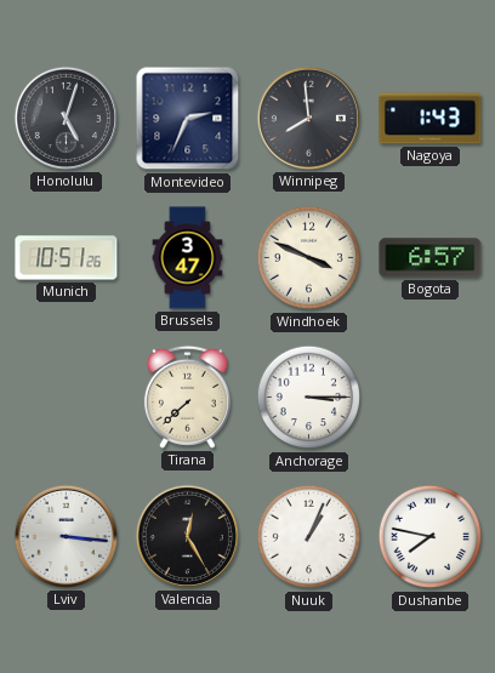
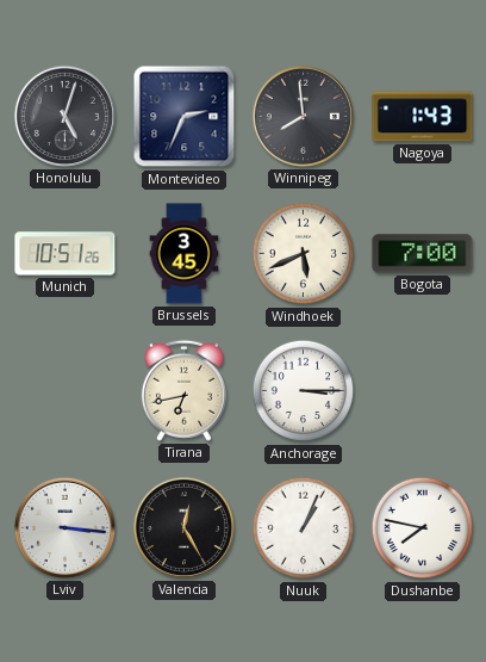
Brussels: 3:47 -> 3:45 (185, 254)
Windhoek: 3:49 -> 5:41 (304, 254)
Bogota: 6:57 -> 7:00 (423, 254)
Tirana: 7:38 -> 6:43 (183, 390)
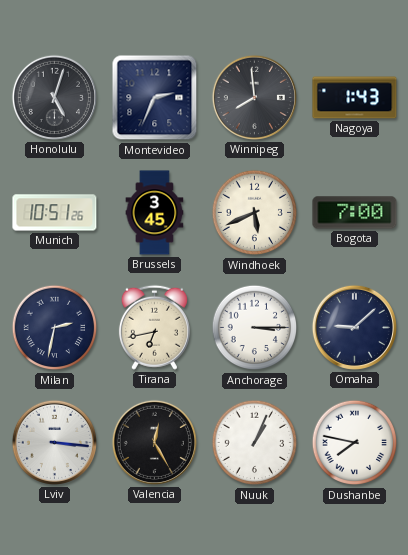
Milan: none -> 2:32 (55, 328)
Omaha: none -> 9:08 (354, 327)
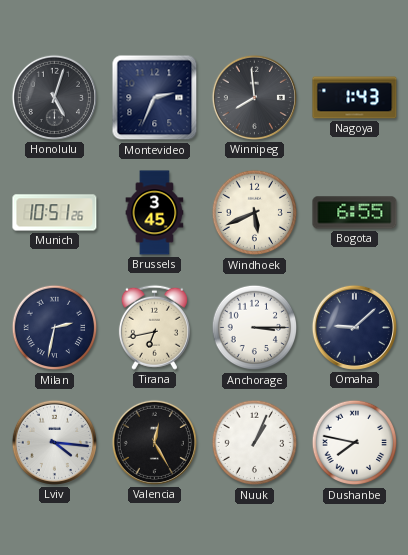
Bogota: 7:00 -> 6:55 (355, 213)
Lviv: 3:16 -> 4:16 (54, 442)
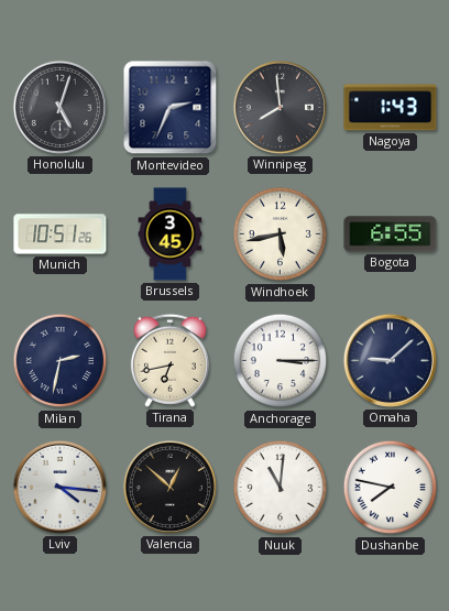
Windhoek: 5:41 -> 5:43 (281, 234)
Valencia: 12:25 -> 12:52 (169, 487)
Nuuk: 1:04 -> 11:01 (281, 488)
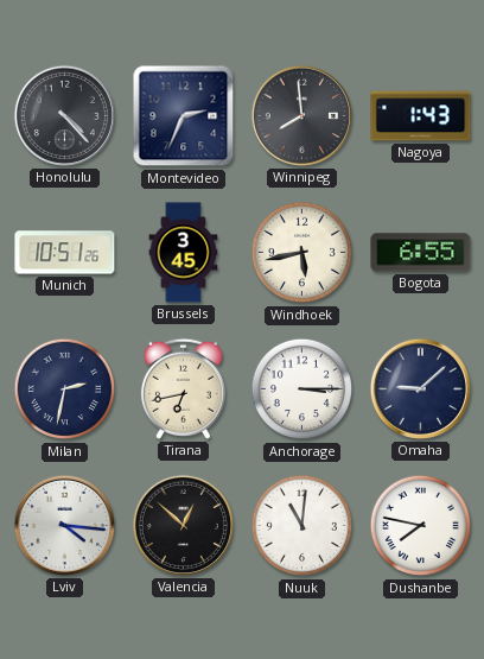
Honolulu: 5:03 -> 4:23 (64, 115)
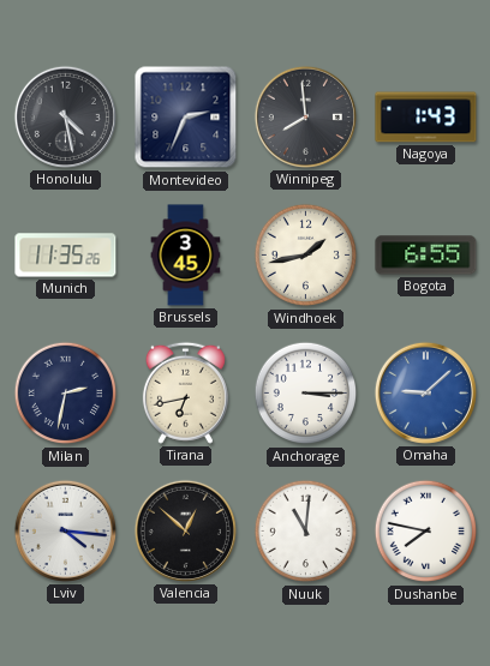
Honolulu: 4:23 -> 4:28 (65, 116)
Munich: 10:51 -> 11:35 (66, 256)
Windhoek: 5:43 -> 1:43 (306, 256)
Omaha dial: navy -> blue (425, 392)
